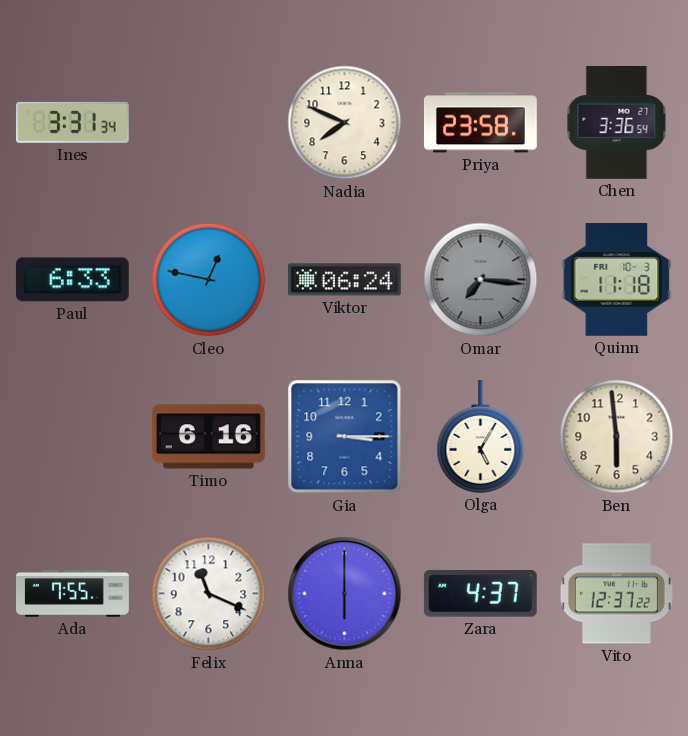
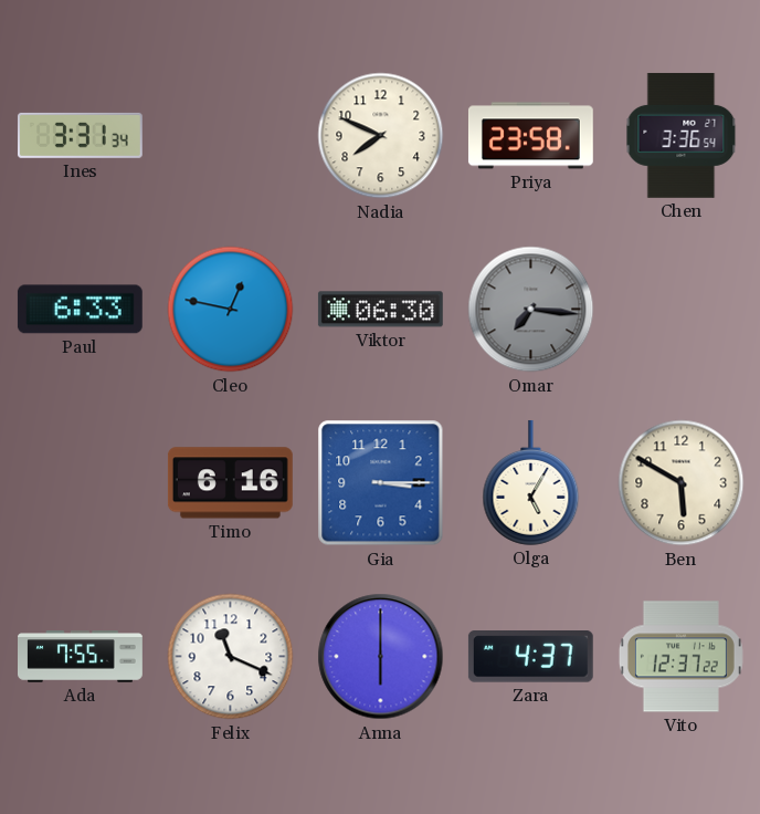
Viktor: 06:24 -> 06:30 (380, 310)
Quinn: 11:18 -> none (617, 279)
Ben: 5:59 -> 5:50 (682, 483)
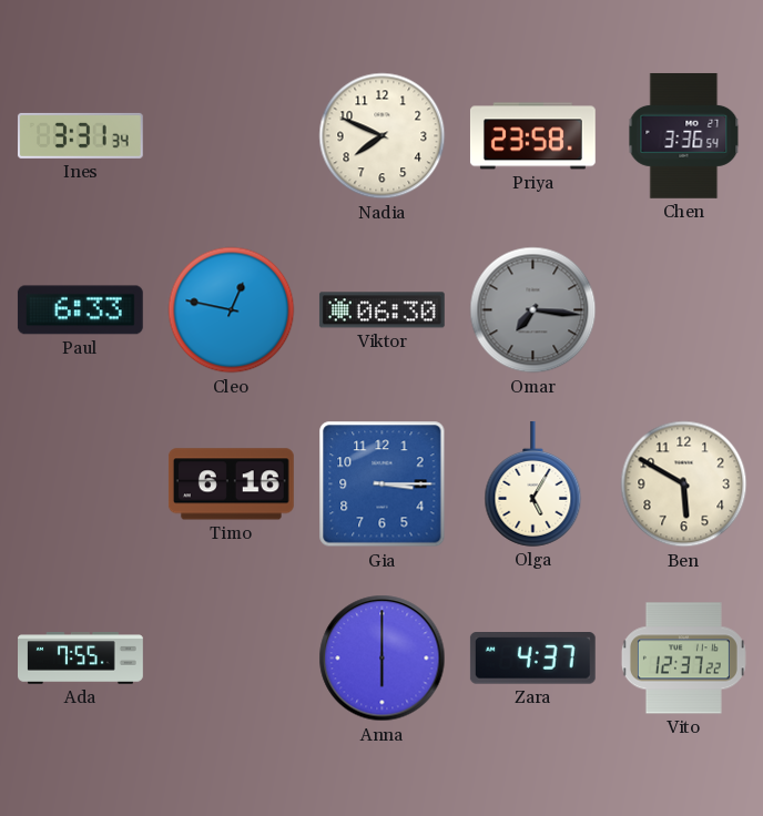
Felix: 11:19 -> none (231, 657)
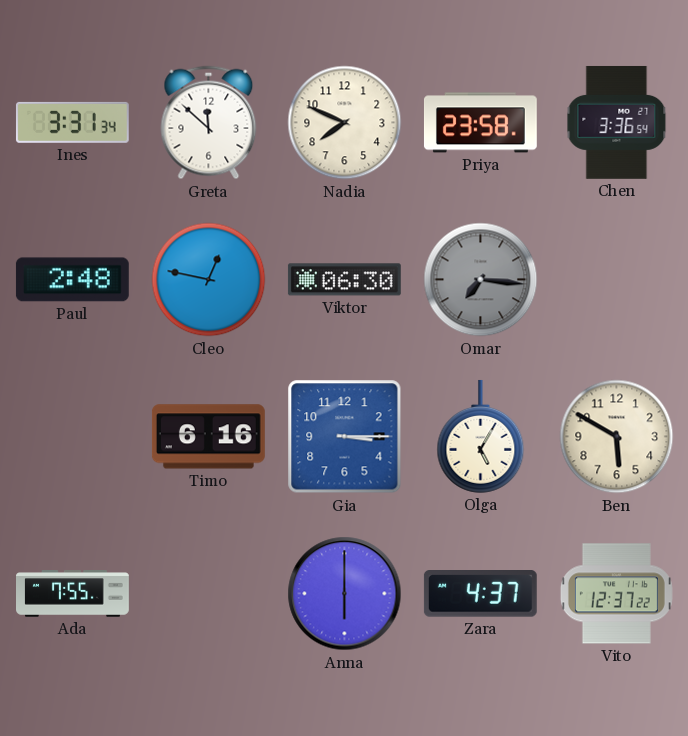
Greta: none -> 11:52 (209, 123)
Paul: 6:33 -> 2:48 (72, 280)
